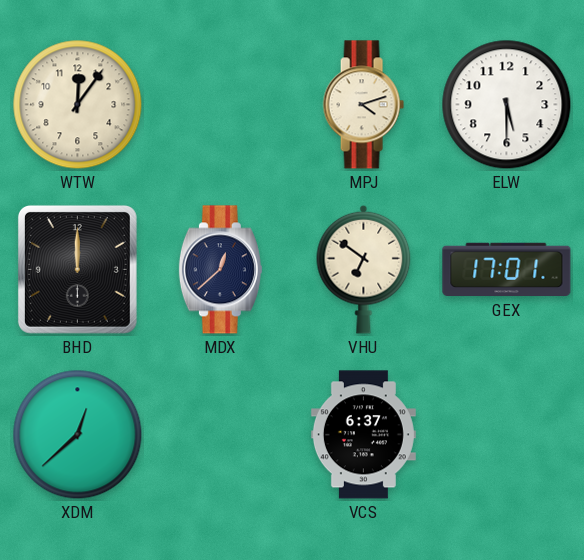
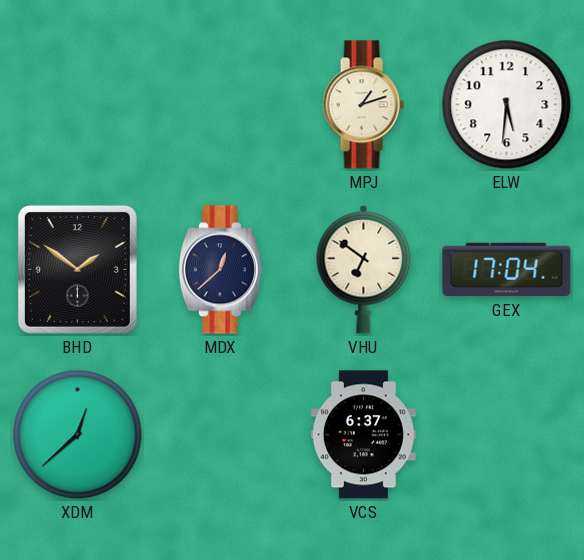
WTW: 12:06 -> none (78, 105)
MPJ: 4:12 -> 1:12 (363, 105)
ELW: 5:30 -> 5:31 (507, 105)
BHD: 12:00 -> 1:51 (77, 269)
GEX: 17:01 -> 17:04 (507, 270)
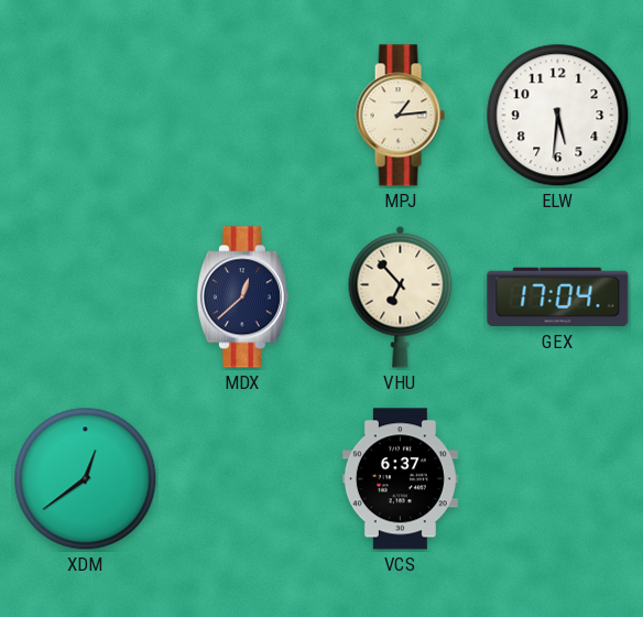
MPJ: 1:12 -> 1:14 (400, 116)
BHD: 1:51 -> none (77, 269)
VHU: 6:51 -> 6:53 (401, 296)
XDM: 12:38 -> 12:39 (86, 479)
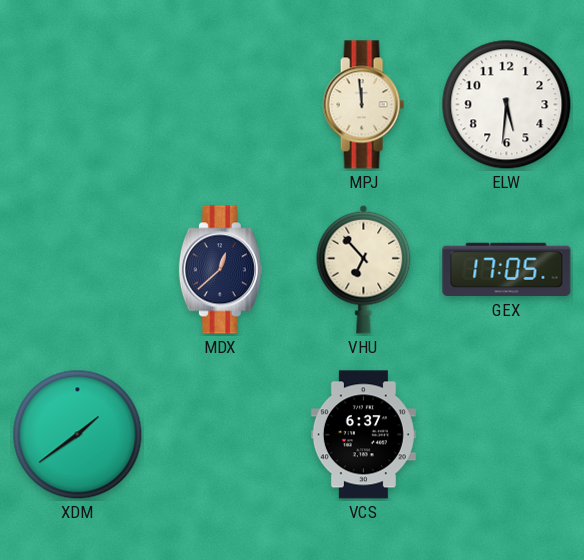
MPJ: 1:14 -> 11:59 (363, 105)
GEX: 17:04 -> 17:05 (507, 270)
XDM: 12:39 -> 1:39 (78, 435)
